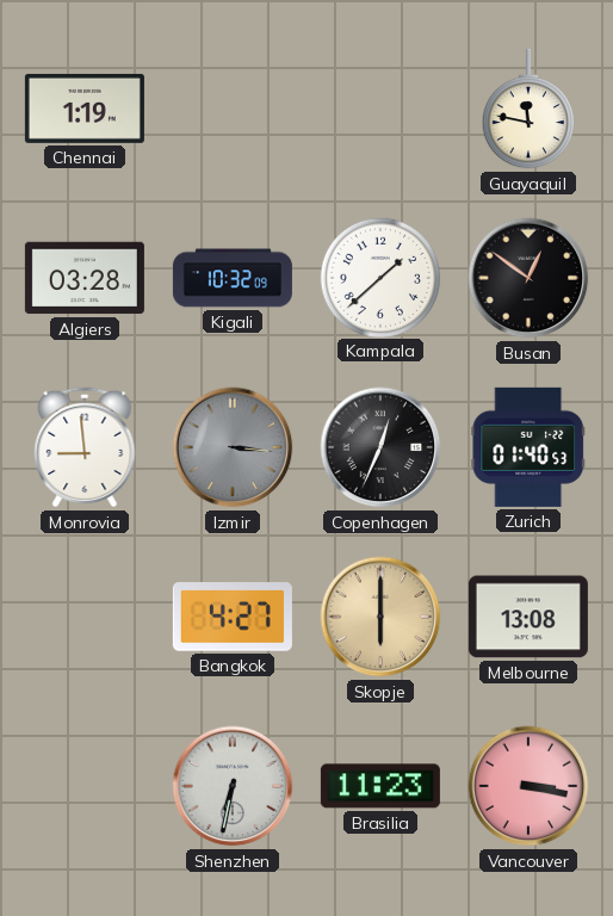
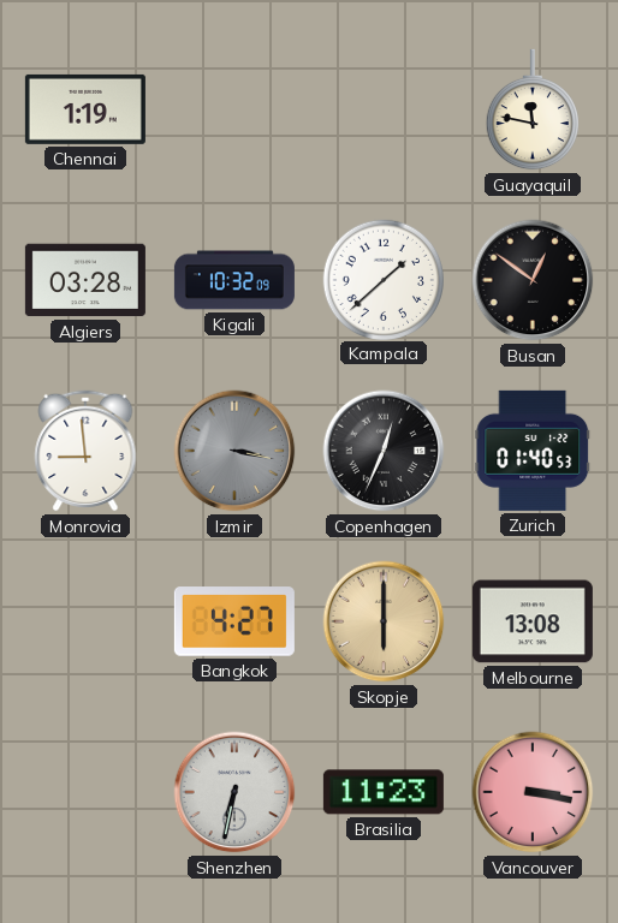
Izmir: 3:16 -> 3:17 (234, 451)
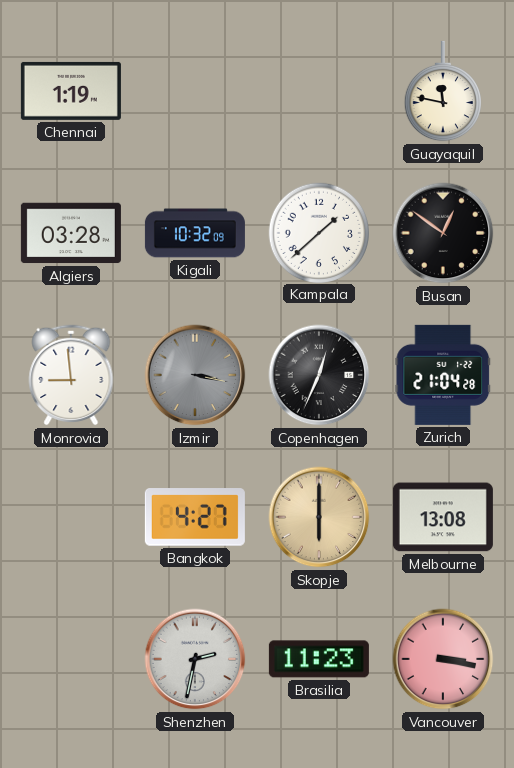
Zurich: 01:40 -> 21:04 (443, 375)
Shenzhen: 6:32 -> 2:32 (195, 659)
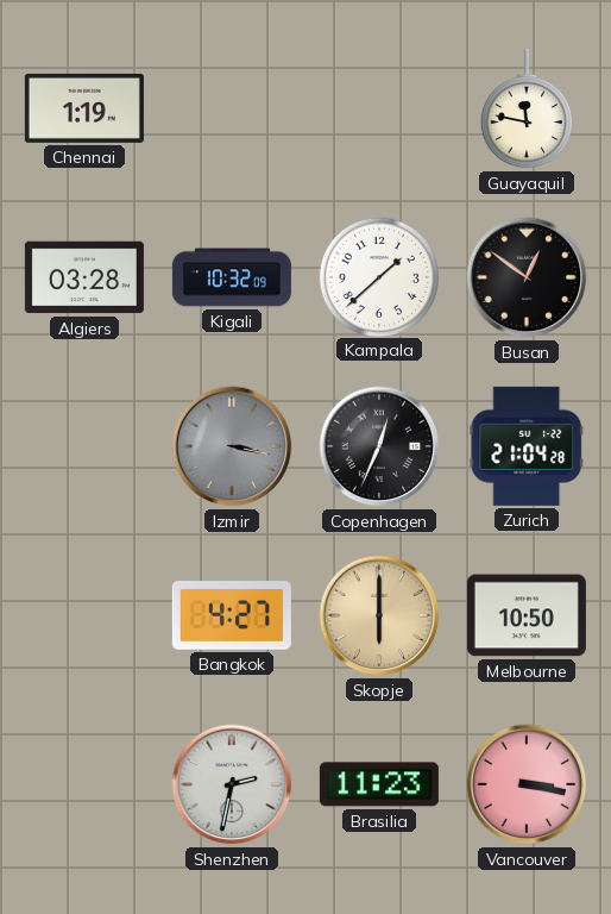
Monrovia: 8:59 -> none (71, 375)
Melbourne: 13:08 -> 10:50 (527, 615)
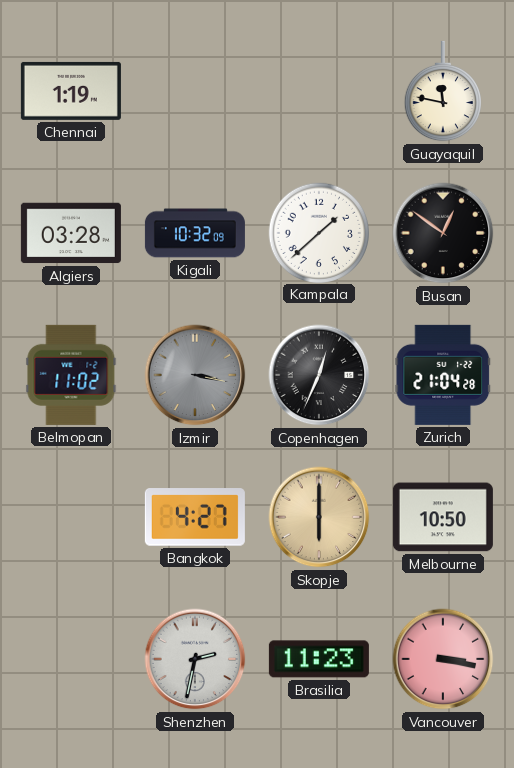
Belmopan: none -> 11:02 (71, 375)
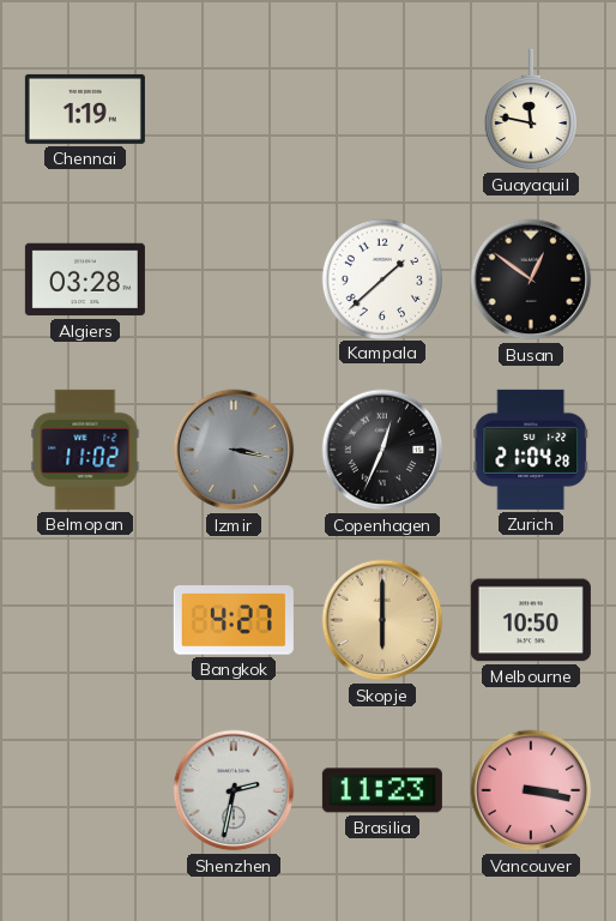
Kigali: 10:32 -> none (195, 233)
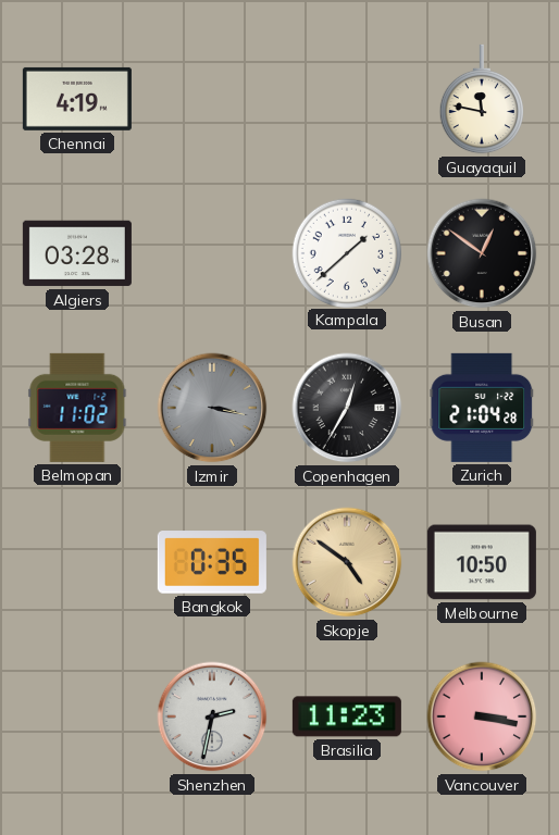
Chennai: 1:19 -> 4:19 (77, 99)
Copenhagen: 12:34 -> 12:35 (347, 408)
Bangkok: 4:27 -> 0:35 (212, 562)
Skopje: 6:00 -> 4:51 (347, 562)
